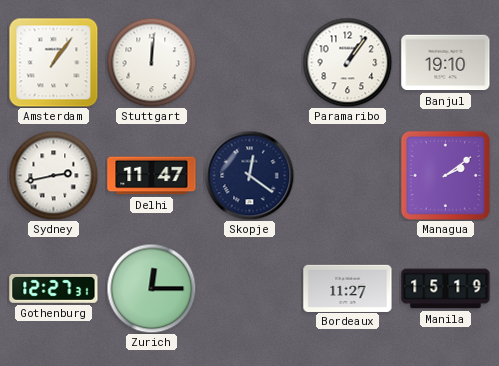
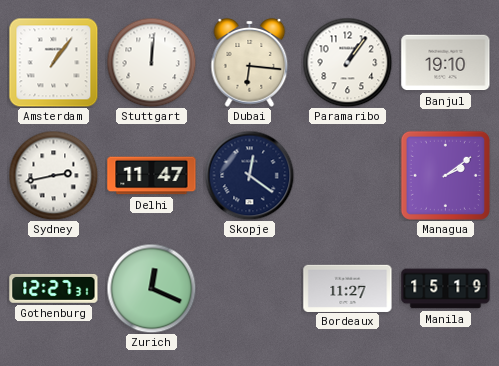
Dubai: none -> 6:16 (250, 63)
Zurich: 12:15 -> 12:19 (151, 288)
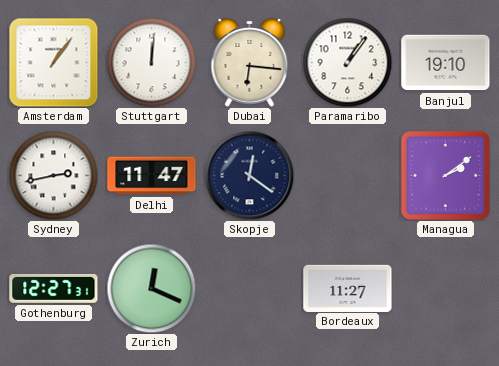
Manila: 15:19 -> none (446, 289)
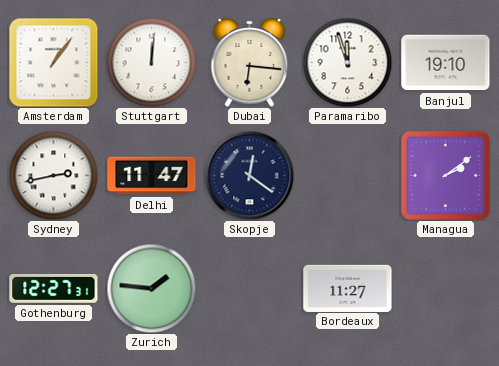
Paramaribo: 1:06 -> 11:57 (347, 62)
Zurich: 12:19 -> 1:46 (151, 288)
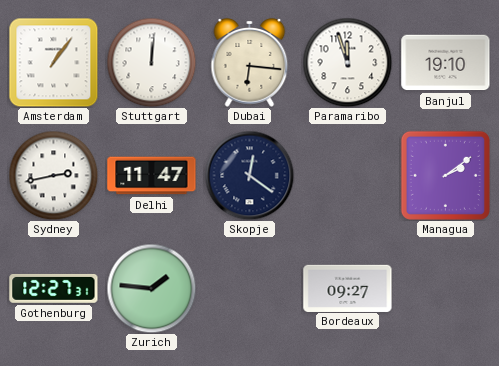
Bordeaux: 11:27 -> 09:27 (348, 288)
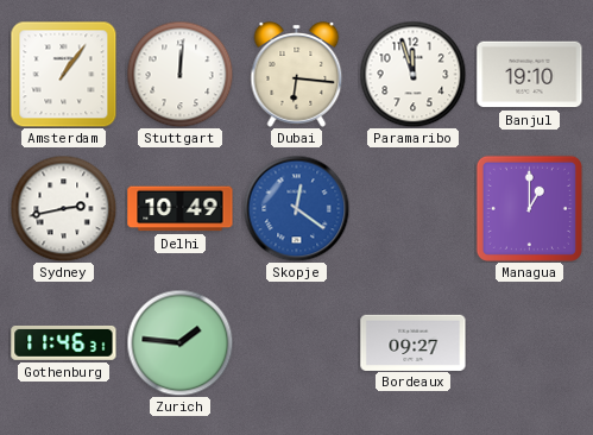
Delhi: 11:47 -> 10:49 (181, 209)
Skopje dial: navy -> blue (296, 208)
Managua: 2:09 -> 1:00 (529, 208)
Gothenburg: 12:27 -> 11:46 (64, 342)
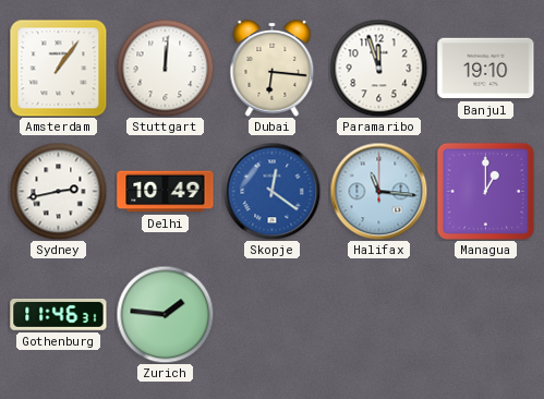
Halifax: none -> 11:16 (378, 191)
Bordeaux: 09:27 -> none (414, 342)
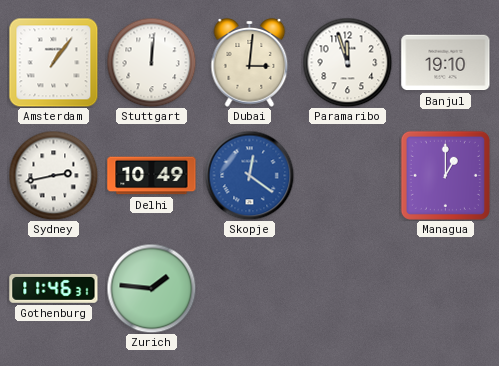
Dubai: 6:16 -> 3:01 (250, 63)
Halifax: 11:16 -> none (378, 191)
